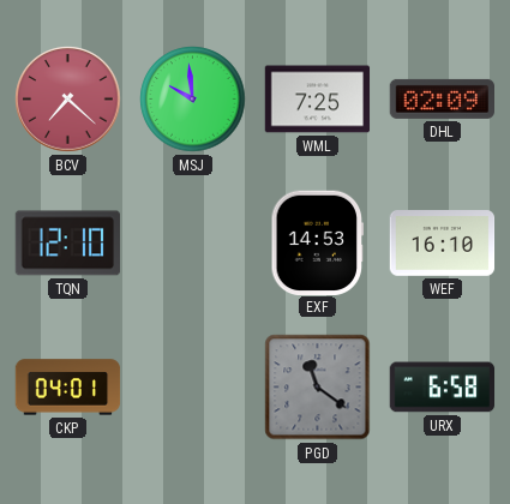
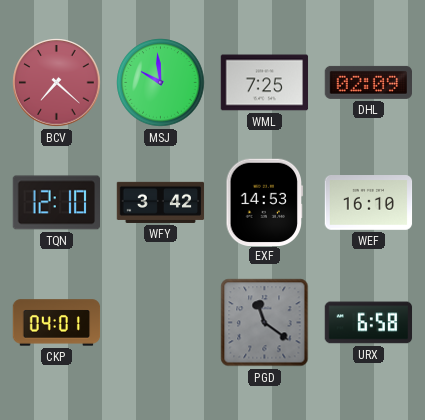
WFY: none -> 3:42 (161, 202)
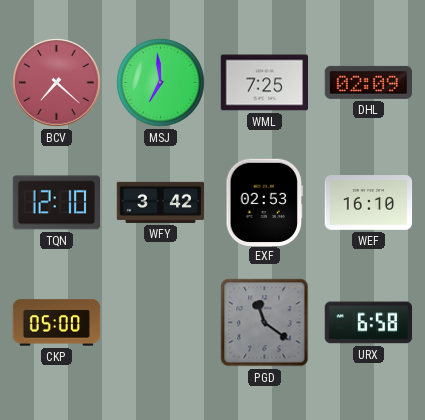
MSJ: 9:59 -> 6:59 (161, 83)
EXF: 14:53 -> 02:53 (265, 202)
CKP: 04:01 -> 05:00 (57, 323)
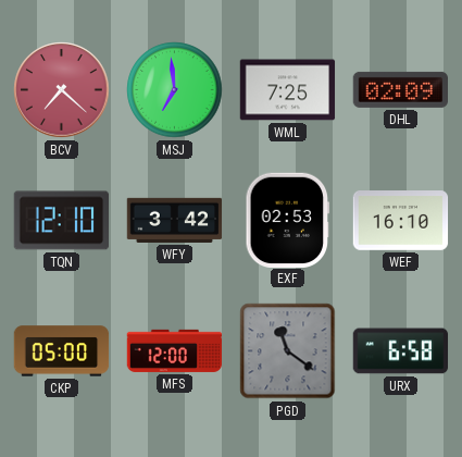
MFS: none -> 12:00 (175, 350)
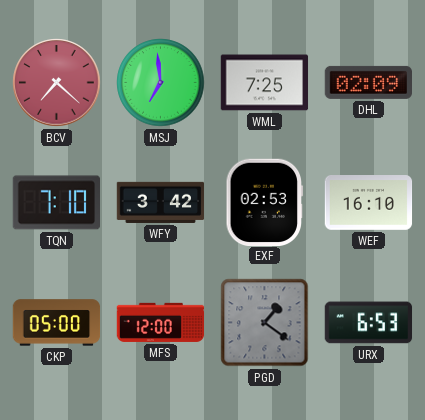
TQN: 12:10 -> 7:10 (56, 203)
PGD: 11:21 -> 1:21 (265, 323)
URX: 6:58 -> 6:53 (369, 323)
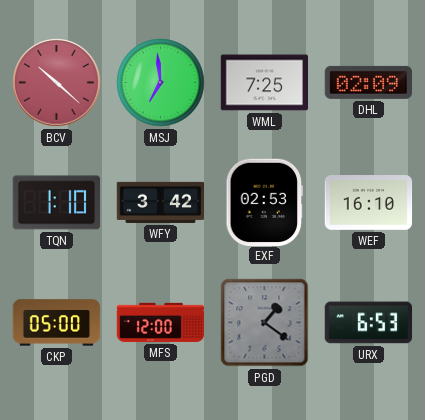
BCV: 7:22 -> 10:22 (57, 83)
TQN: 7:10 -> 1:10 (56, 203)
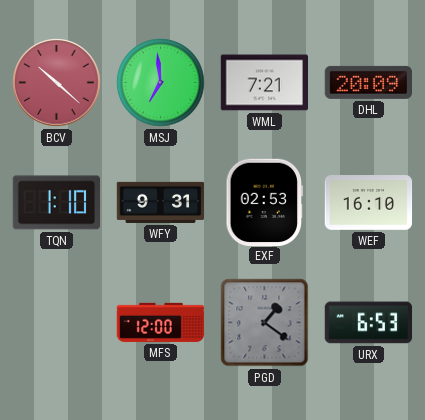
WML: 7:25 -> 7:21 (265, 83)
DHL: 02:09 -> 20:09 (368, 82)
WFY: 3:42 -> 9:31 (161, 202)
CKP: 05:00 -> none (57, 323)
